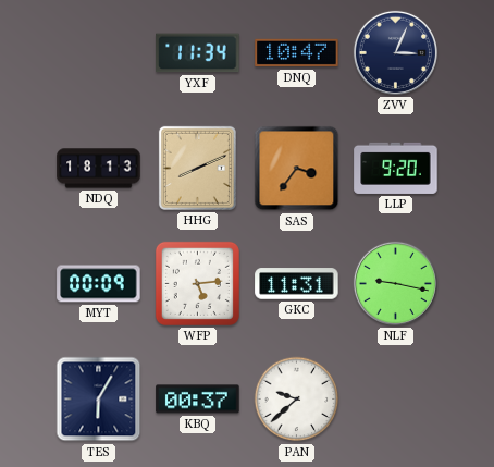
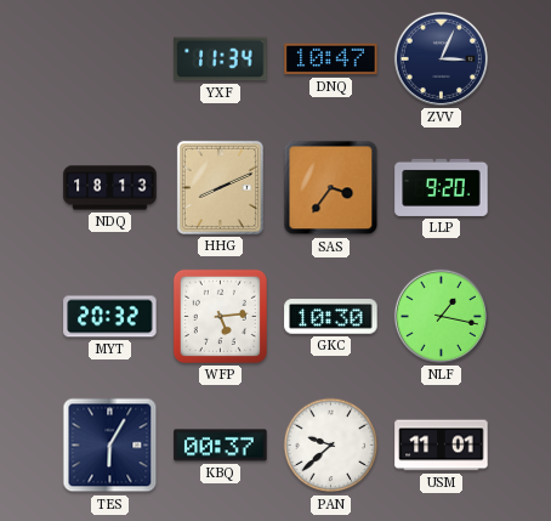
MYT: 00:09 -> 20:32 (110, 317)
GKC: 11:31 -> 10:30 (331, 317)
NLF: 9:17 -> 1:17 (441, 316)
USM: none -> 11:01 (442, 446)
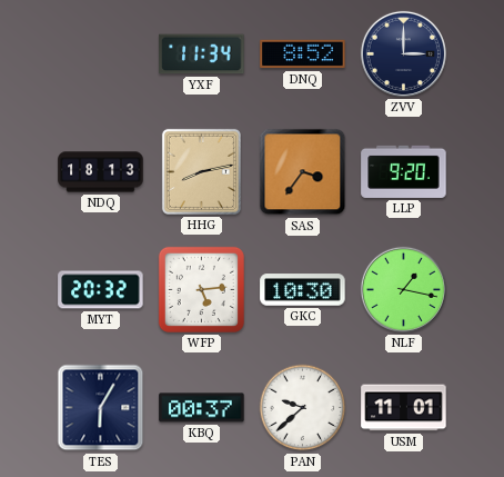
DNQ: 10:47 -> 8:52 (303, 54)
ZVV: 3:04 -> 3:00 (403, 53)
HHG: 8:11 -> 8:13 (201, 171)
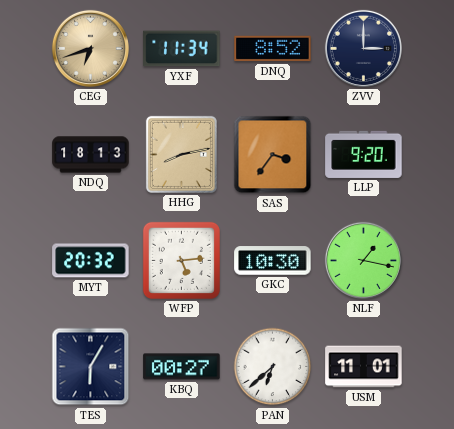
CEG: none -> 6:42 (90, 48)
KBQ: 00:37 -> 00:27 (182, 367)
PAN: 9:38 -> 6:38 (273, 367)
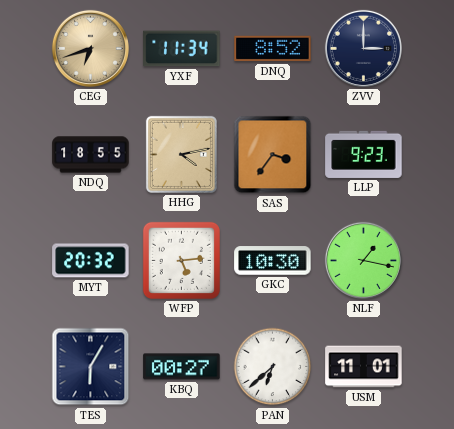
NDQ: 18:13 -> 18:55 (91, 155)
HHG: 8:13 -> 4:13 (181, 154)
LLP: 9:20 -> 9:23 (364, 154)
